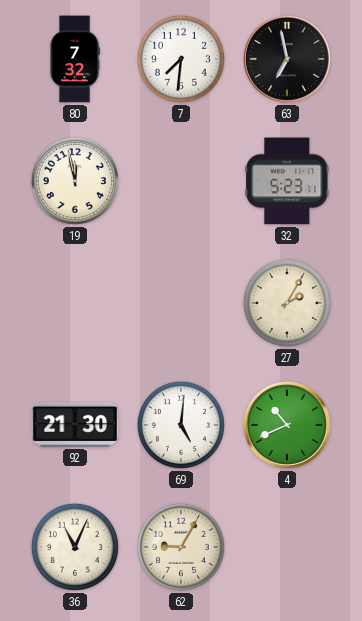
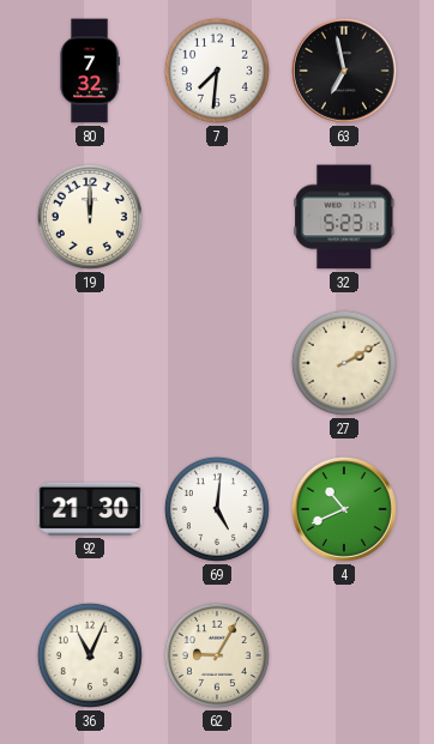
19: 11:58 -> 12:00 (90, 217)
27: 2:05 -> 2:10 (344, 363)
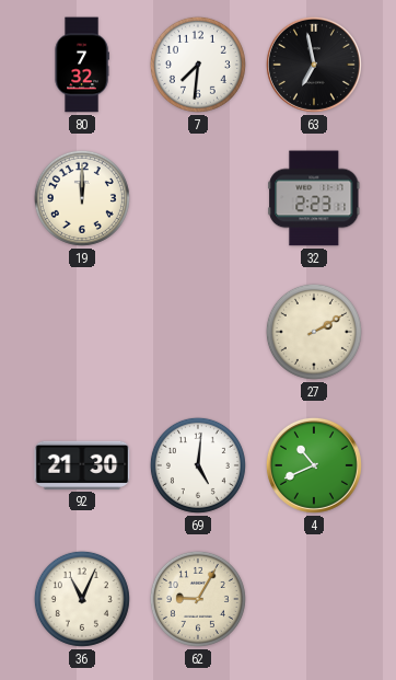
32: 5:23 -> 2:23 (314, 198)
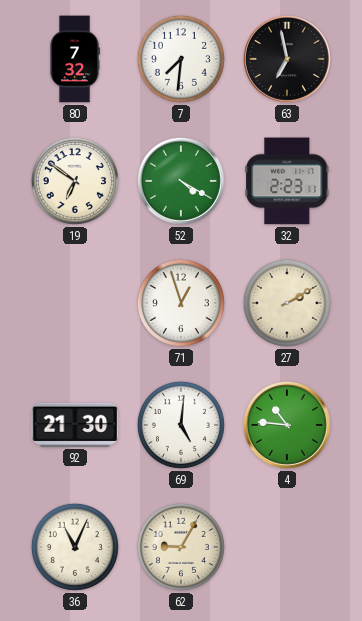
19: 12:00 -> 6:51 (75, 181)
52: none -> 4:20 (181, 181)
71: none -> 12:57 (181, 303)
4: 10:41 -> 10:46 (287, 425)
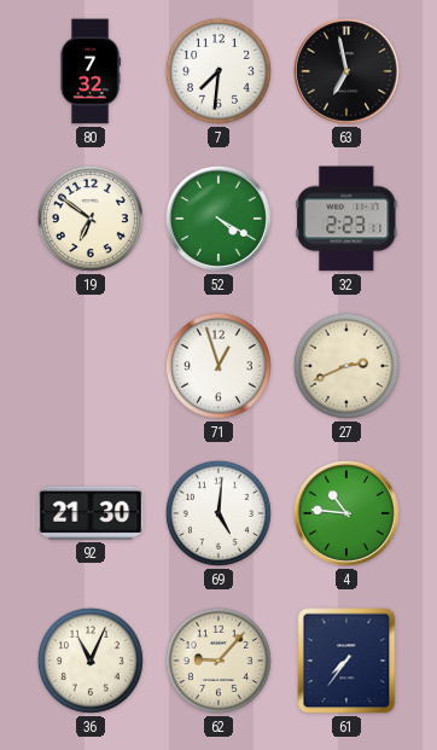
27: 2:10 -> 2:41 (346, 366)
62: 9:05 -> 9:07 (218, 661)
61: none -> 7:36 (346, 661)
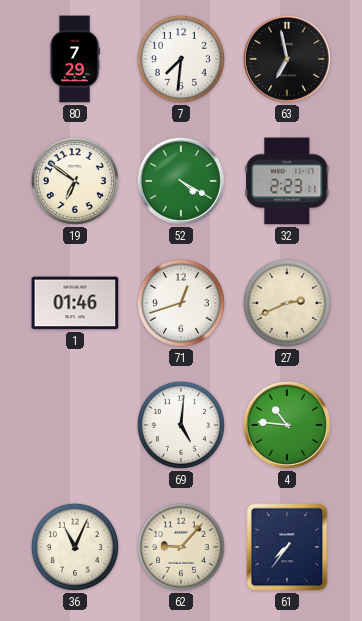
80: 7:32 -> 7:29 (75, 59)
1: none -> 01:46 (75, 303)
71: 12:57 -> 12:42 (181, 303)
92: 21:30 -> none (91, 513)
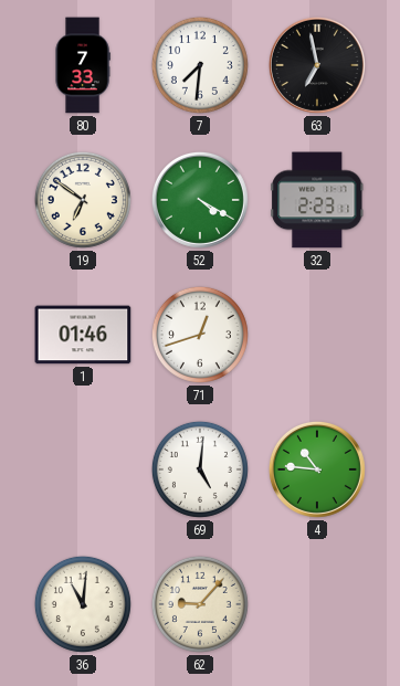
80: 7:29 -> 7:33 (83, 65)
27: 2:41 -> none (287, 303)
36: 11:04 -> 11:01 (83, 604)
61: 7:36 -> none (287, 547)
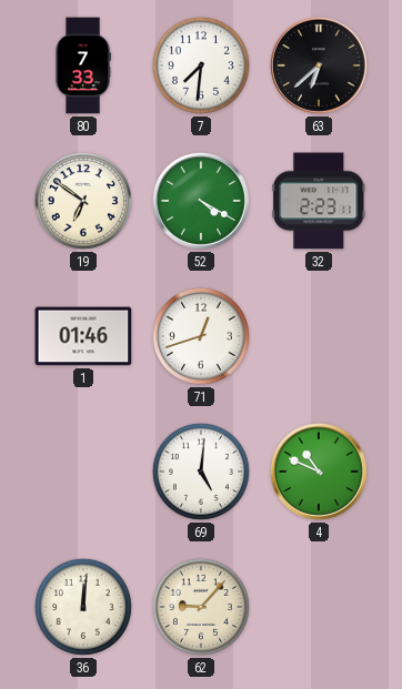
63: 6:58 -> 6:38 (319, 65)
4: 10:46 -> 10:49 (319, 472)
36: 11:01 -> 12:01 (83, 607)
